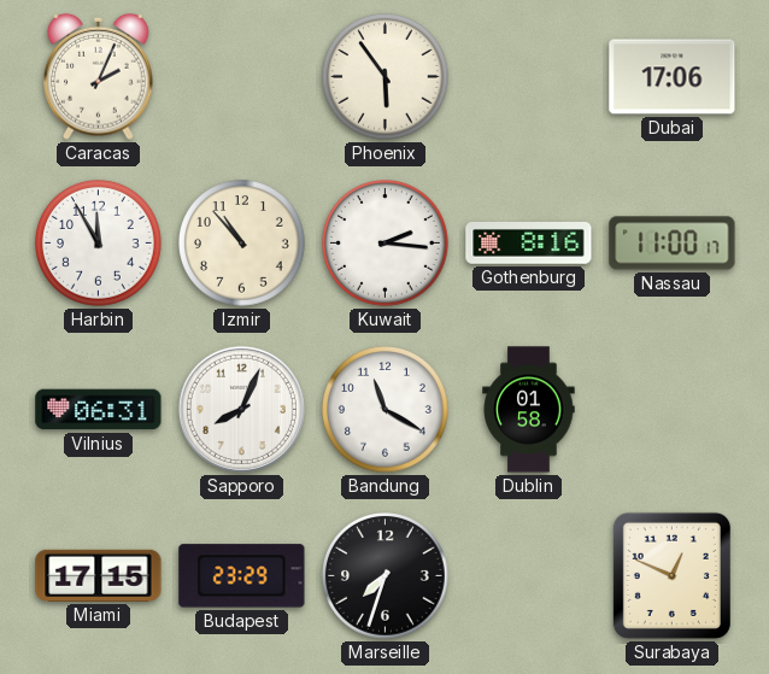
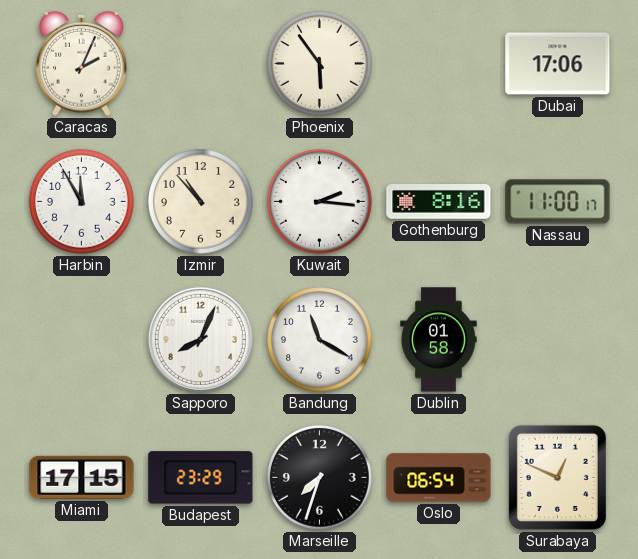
Vilnius: 06:31 -> none (99, 410)
Oslo: none -> 06:54 (439, 478)
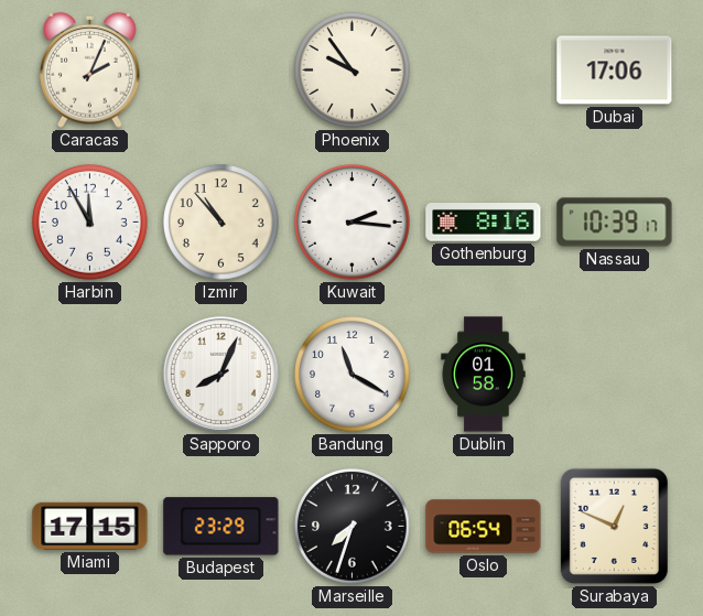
Phoenix: 5:54 -> 9:54 (353, 71)
Nassau: 11:00 -> 10:39 (615, 223)
